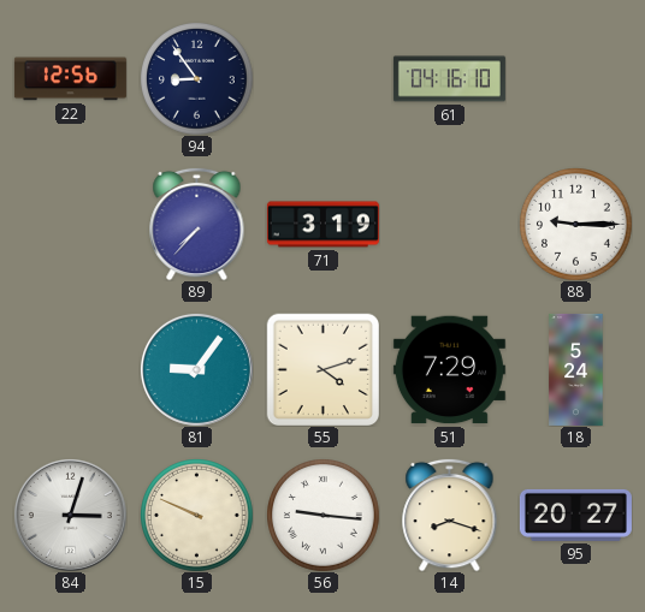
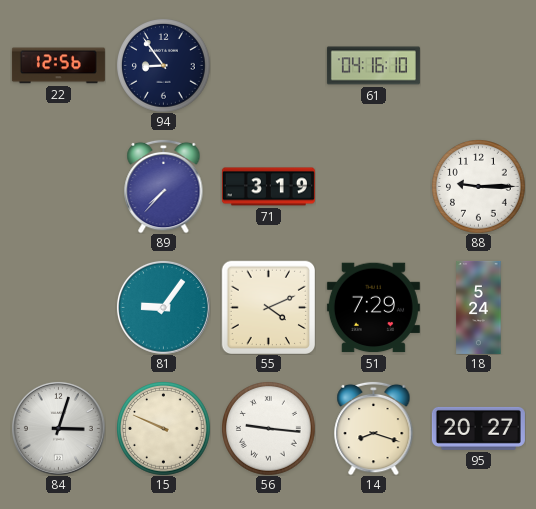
55: 4:12 -> 4:11 (268, 307)
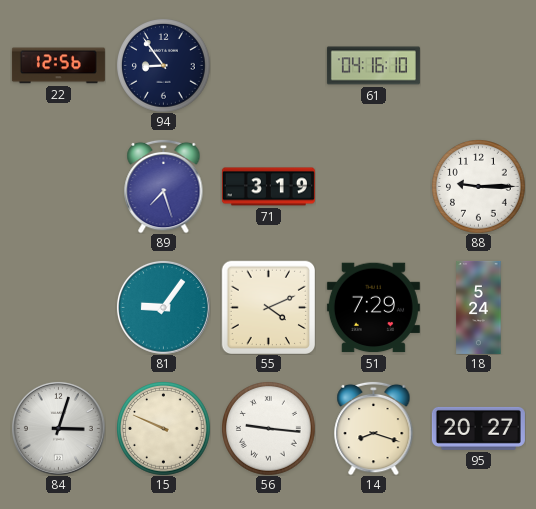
89: 7:37 -> 7:27 (164, 186)
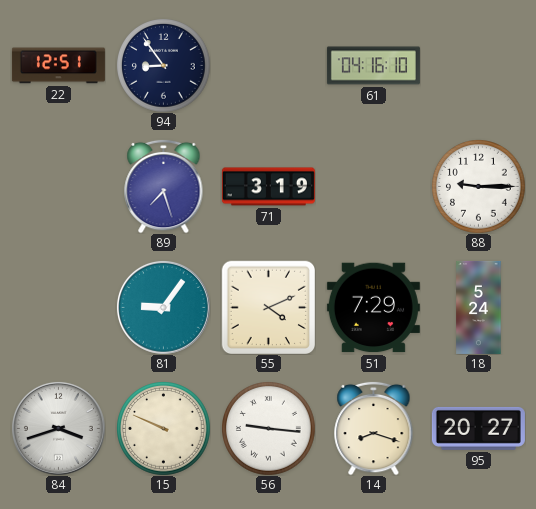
22: 12:56 -> 12:51 (58, 66)
84: 3:03 -> 3:42 (58, 428)
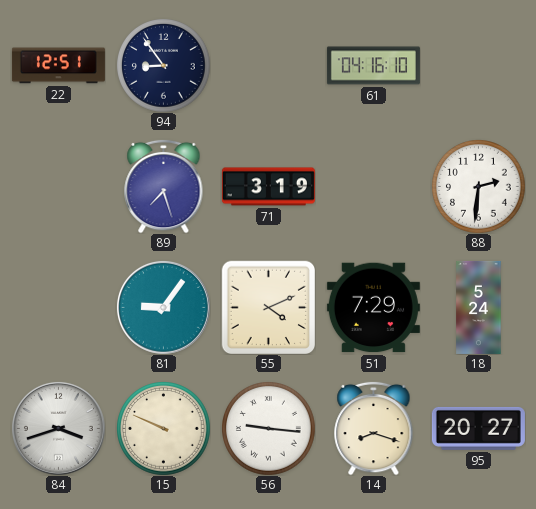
88: 9:15 -> 2:31 (479, 187)
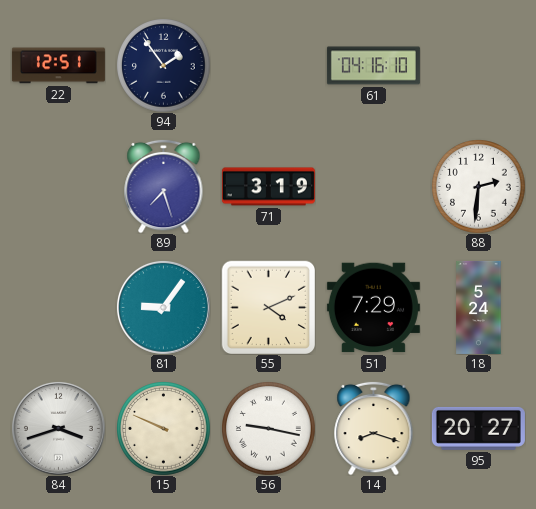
94: 8:54 -> 1:54 (164, 66)
56: 9:16 -> 9:17 (269, 429)
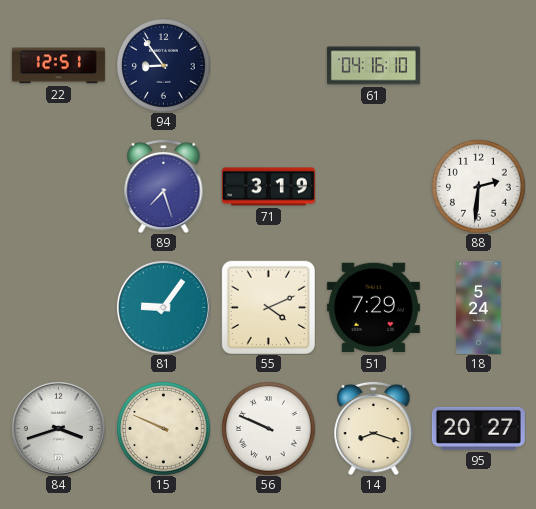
94: 1:54 -> 8:54 (164, 66)
56: 9:17 -> 9:49 (269, 429)
